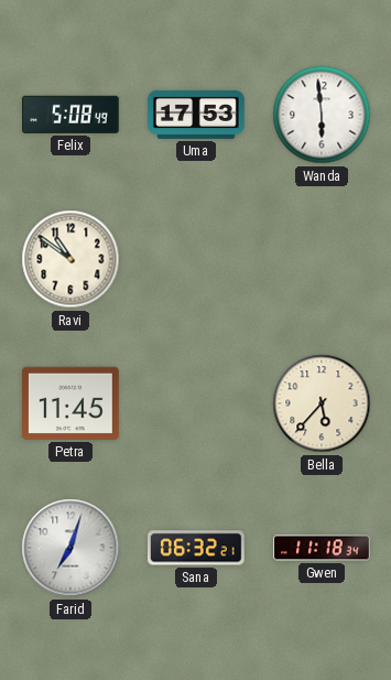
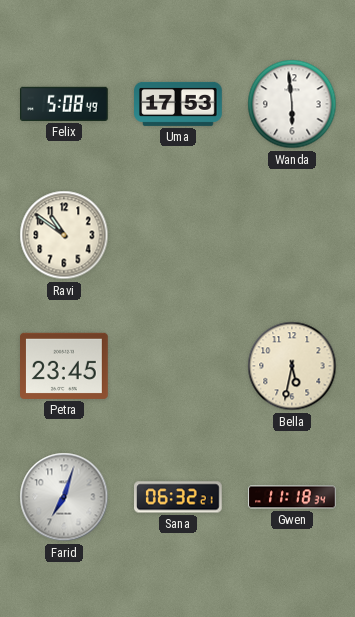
Petra: 11:45 -> 23:45 (65, 366)
Bella: 5:37 -> 5:32 (292, 366)
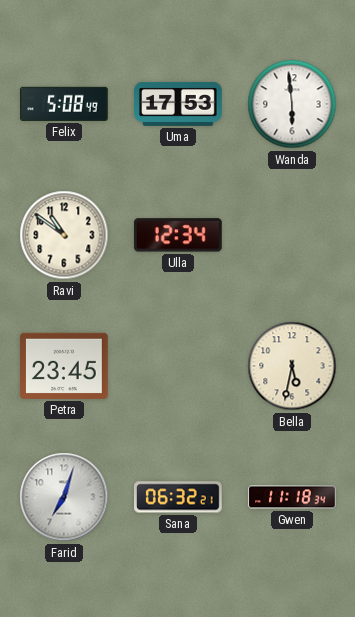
Ulla: none -> 12:34 (178, 235)
